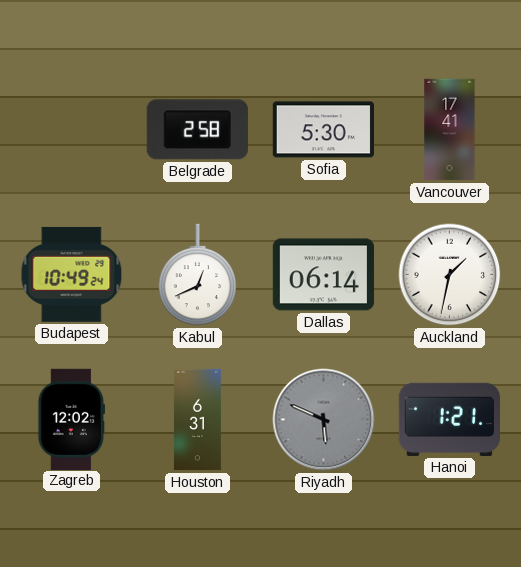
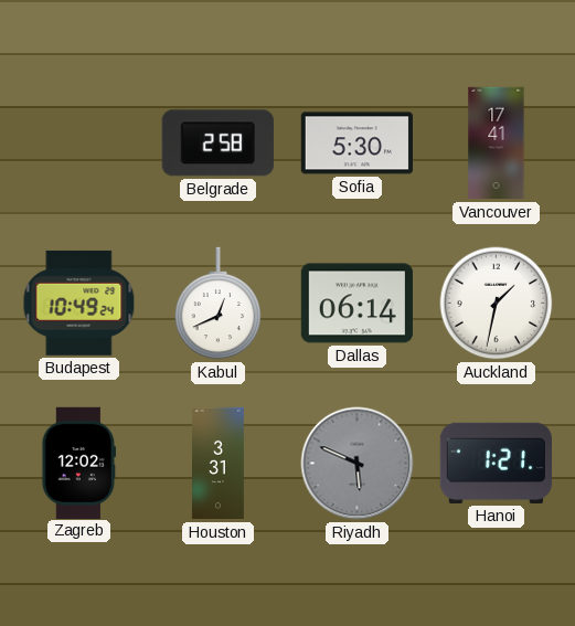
Houston: 6:31 -> 3:31 (217, 464)
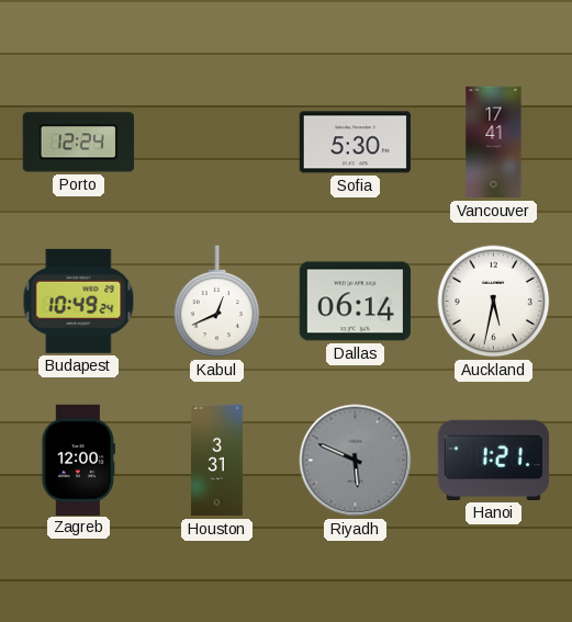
Porto: none -> 12:24 (78, 143)
Belgrade: 2:58 -> none (217, 144)
Auckland: 1:32 -> 5:32 (494, 302)
Zagreb: 12:02 -> 12:00 (78, 460)
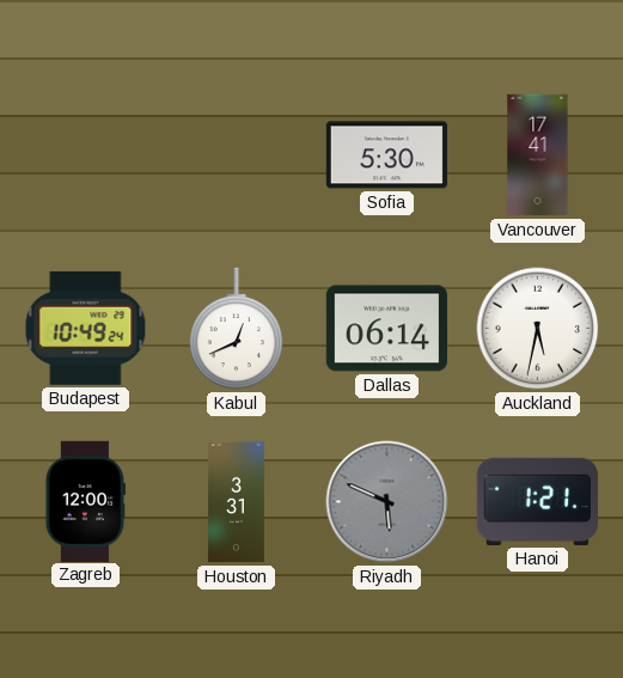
Porto: 12:24 -> none (78, 143)
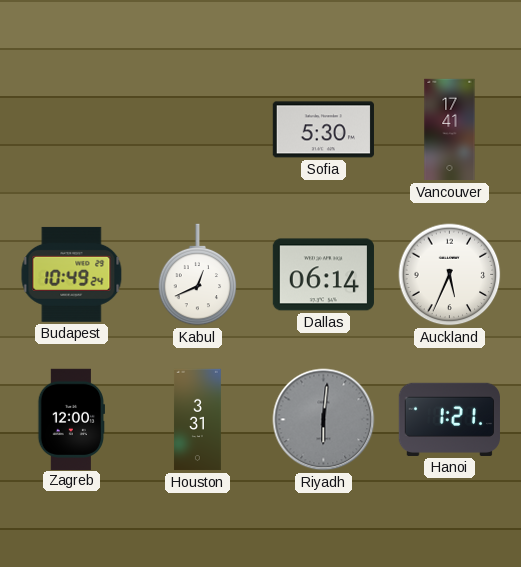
Auckland: 5:32 -> 5:34 (450, 275)
Riyadh: 5:49 -> 6:01 (324, 420)
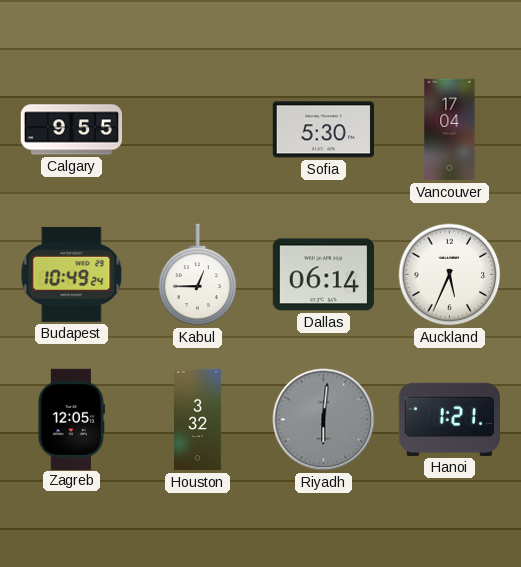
Calgary: none -> 9:55 (71, 130)
Vancouver: 17:41 -> 17:04 (450, 130)
Kabul: 12:41 -> 12:45 (198, 275)
Zagreb: 12:00 -> 12:05 (71, 419)
Houston: 3:31 -> 3:32 (197, 420)
